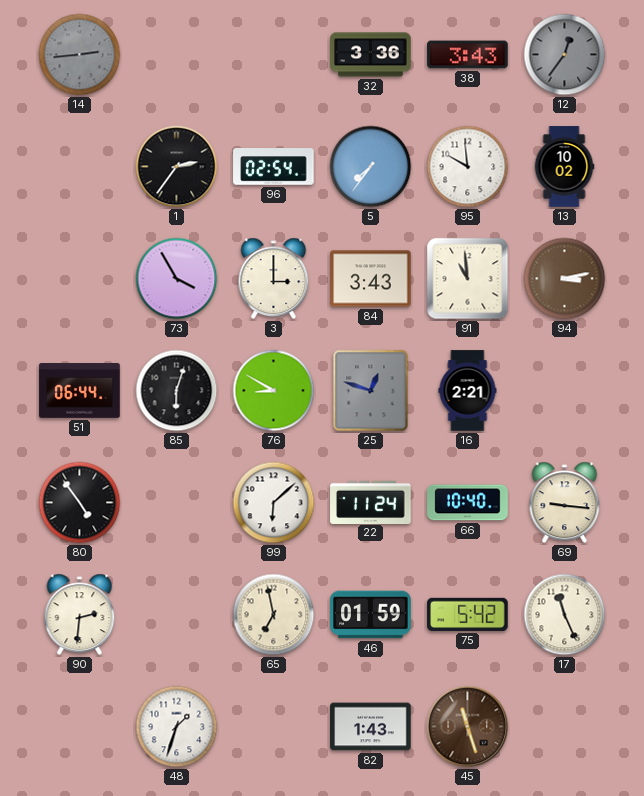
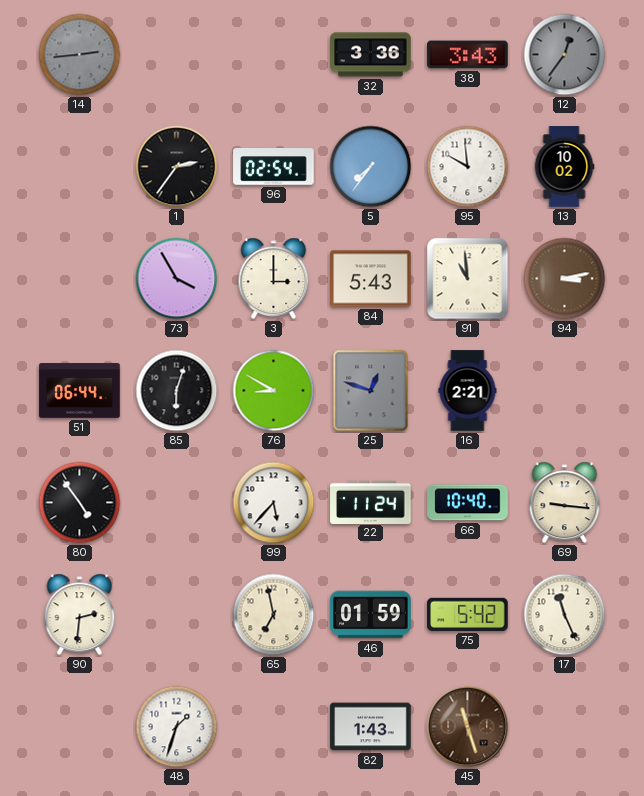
84: 3:43 -> 5:43 (371, 279)
99: 6:08 -> 5:37 (274, 503)
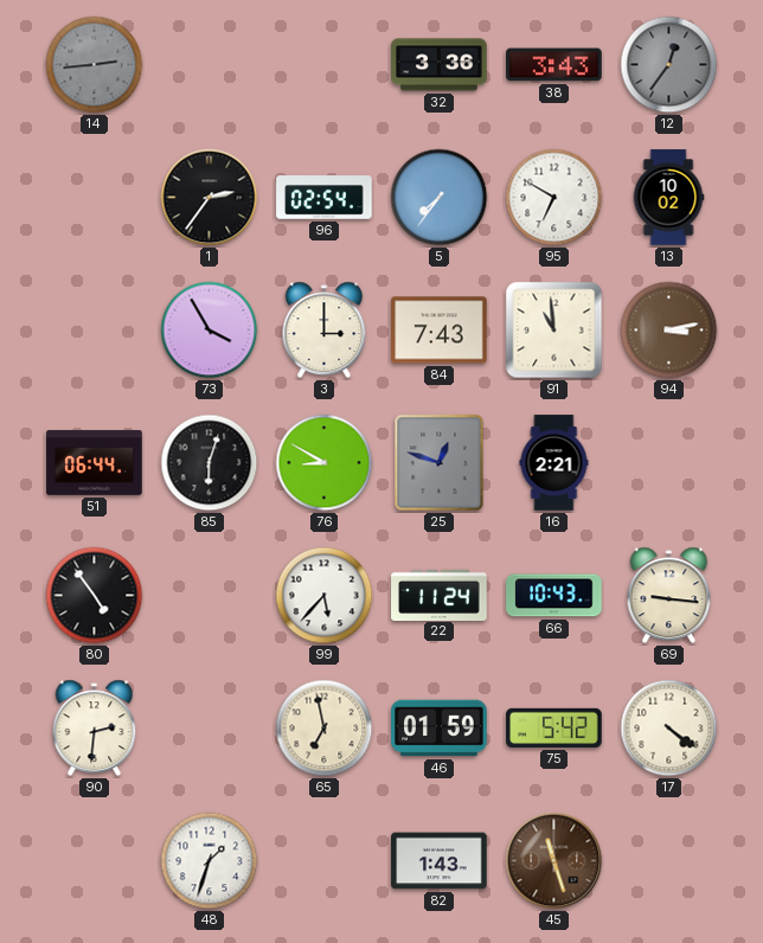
95: 9:59 -> 6:50 (554, 198)
84: 5:43 -> 7:43 (440, 331)
66: 10:40 -> 10:43 (554, 596)
17: 11:26 -> 4:21 (669, 729)
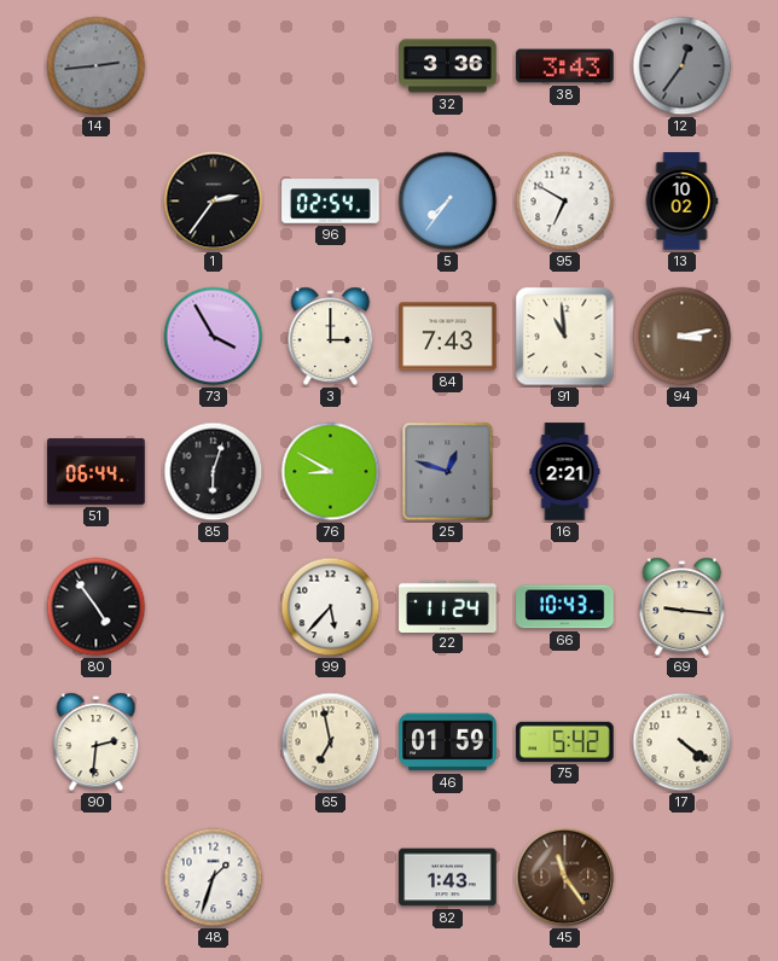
45: 11:27 -> 11:24 (565, 878)
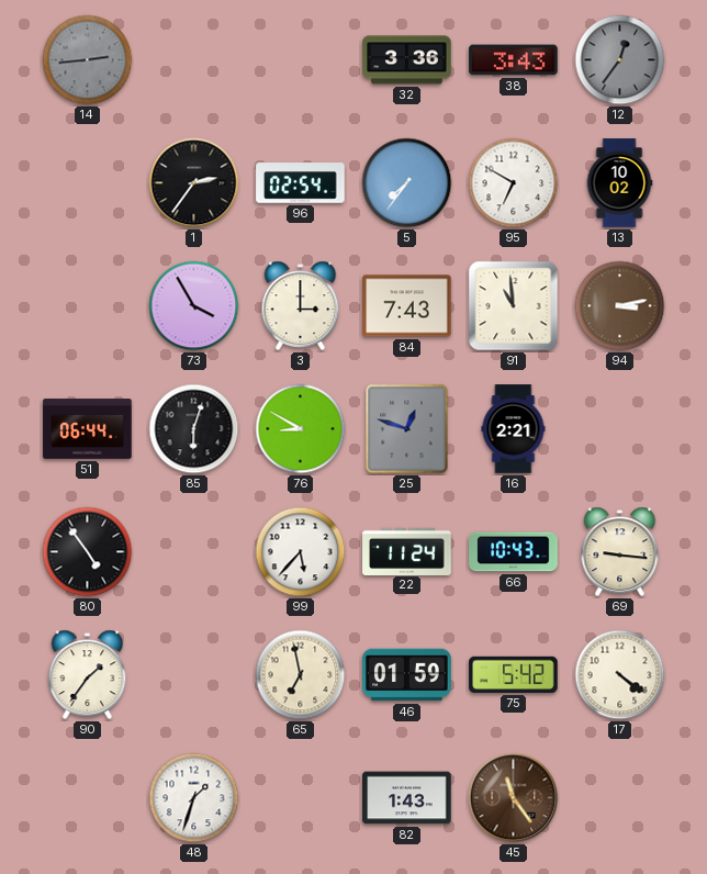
90: 2:31 -> 1:36 (88, 675)
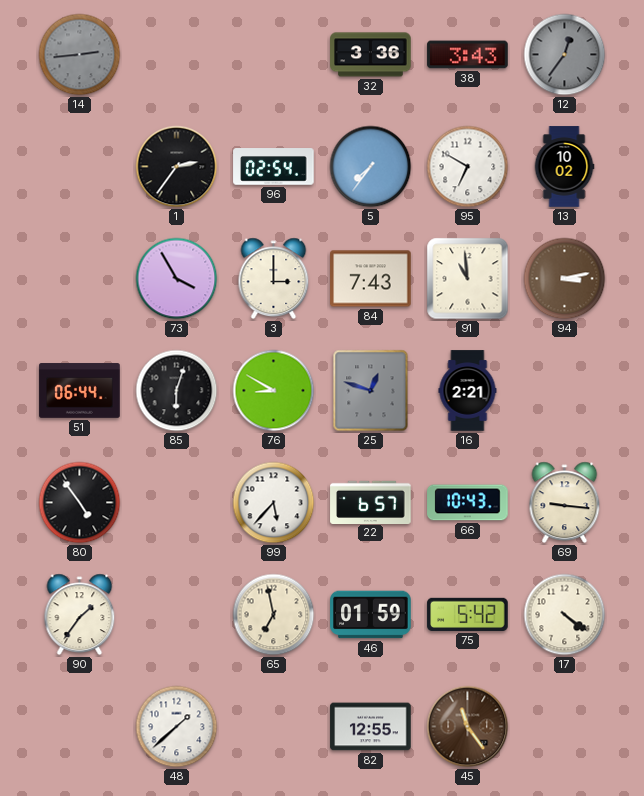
22: 11:24 -> 6:57 (371, 502)
48: 1:33 -> 1:38 (177, 727)
82: 1:43 -> 12:55 (371, 727)
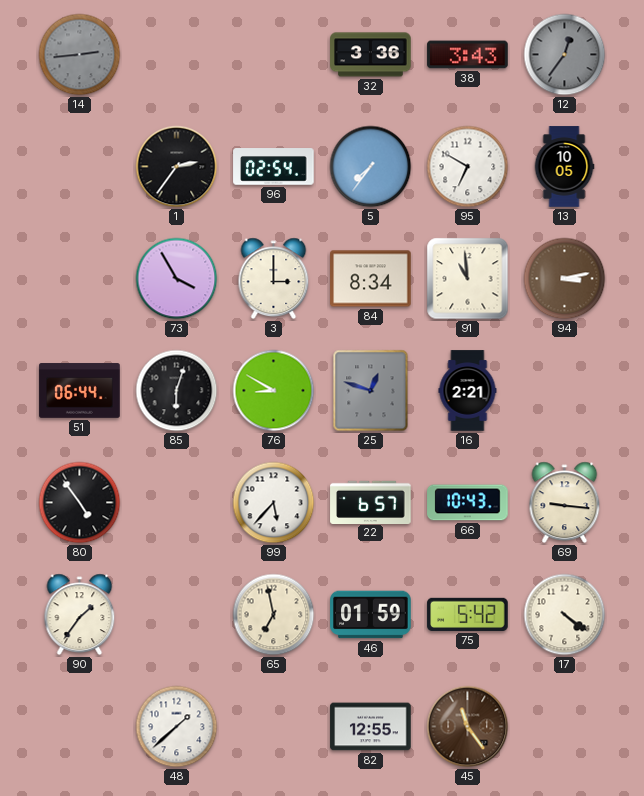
13: 10:02 -> 10:05 (564, 167)
84: 7:43 -> 8:34 (371, 279)
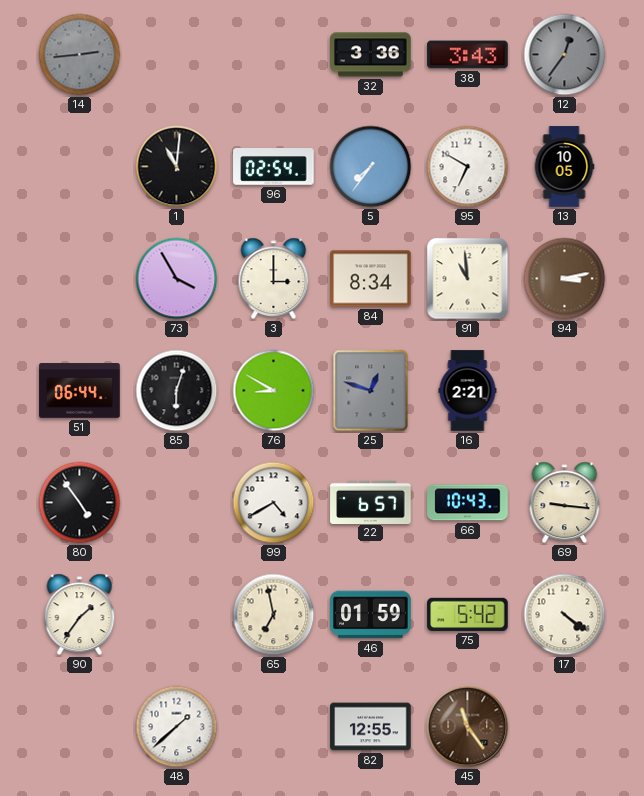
1: 2:36 -> 11:01 (177, 167)
99: 5:37 -> 4:40 (274, 503)
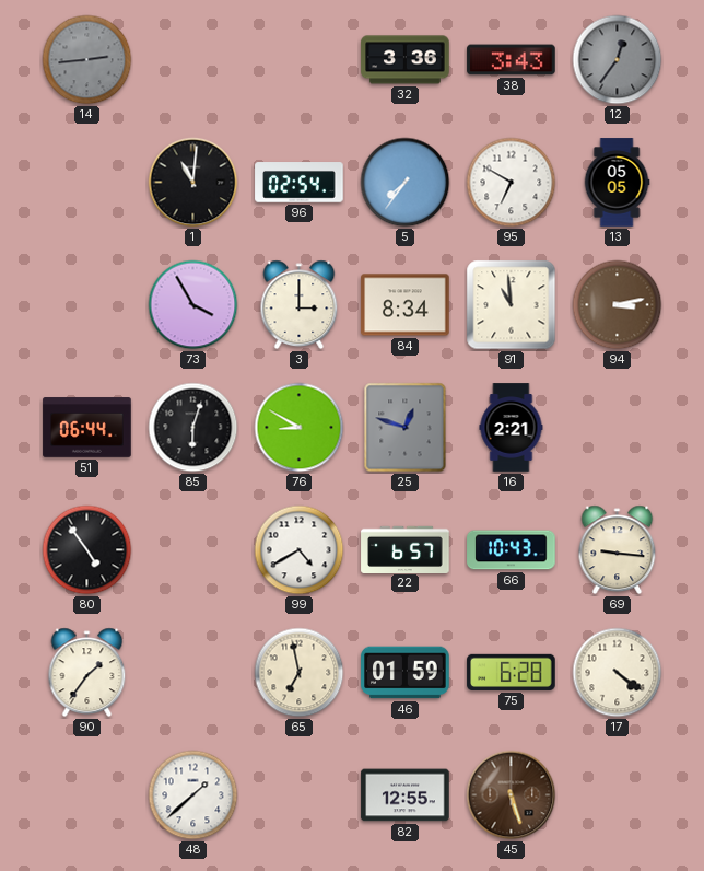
13: 10:05 -> 05:05 (617, 183)
75: 5:42 -> 6:28 (512, 672)
45: 11:24 -> 5:27 (512, 795)
